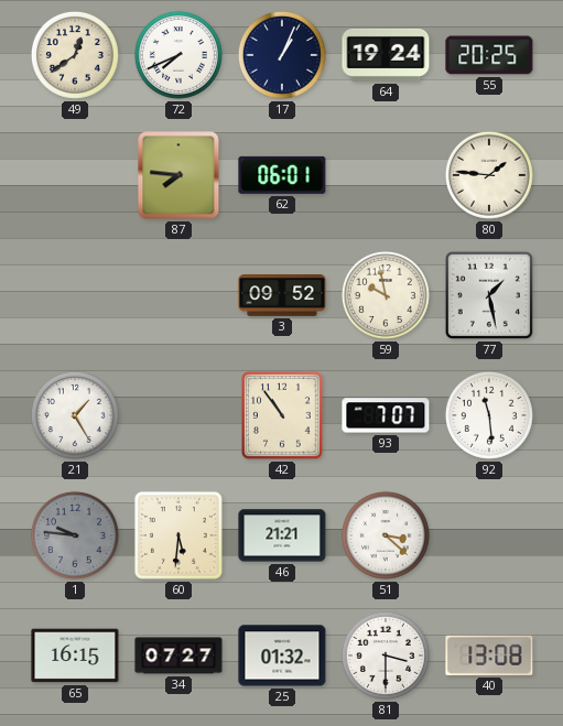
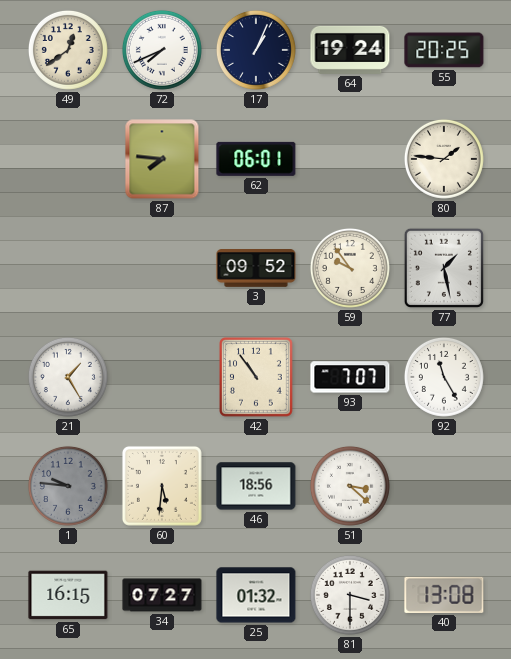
59: 9:58 -> 9:54 (350, 268)
92: 11:29 -> 11:25 (444, 377)
46: 21:21 -> 18:56 (256, 486)
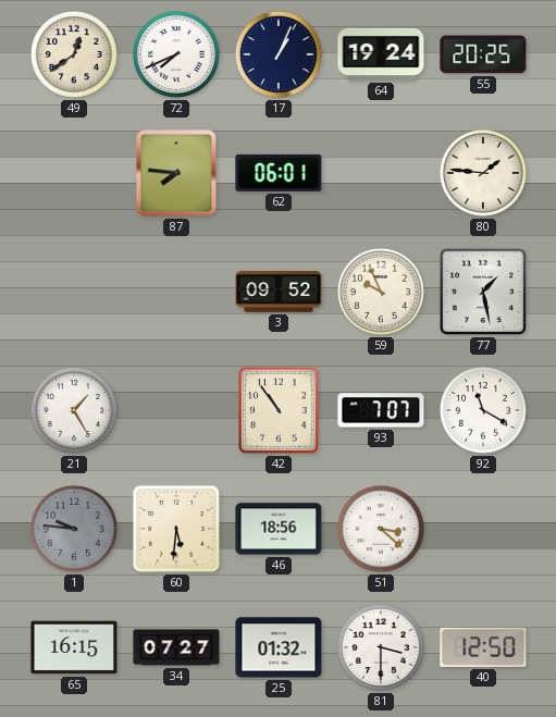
59: 9:54 -> 9:56 (381, 292)
92: 11:25 -> 11:20 (483, 410)
40: 13:08 -> 12:50 (483, 647)
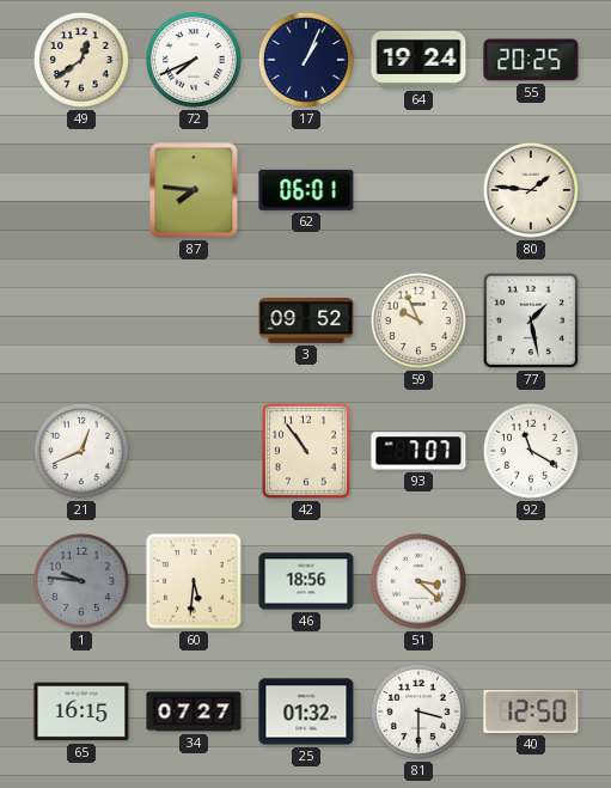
21: 1:25 -> 12:41 (81, 451)
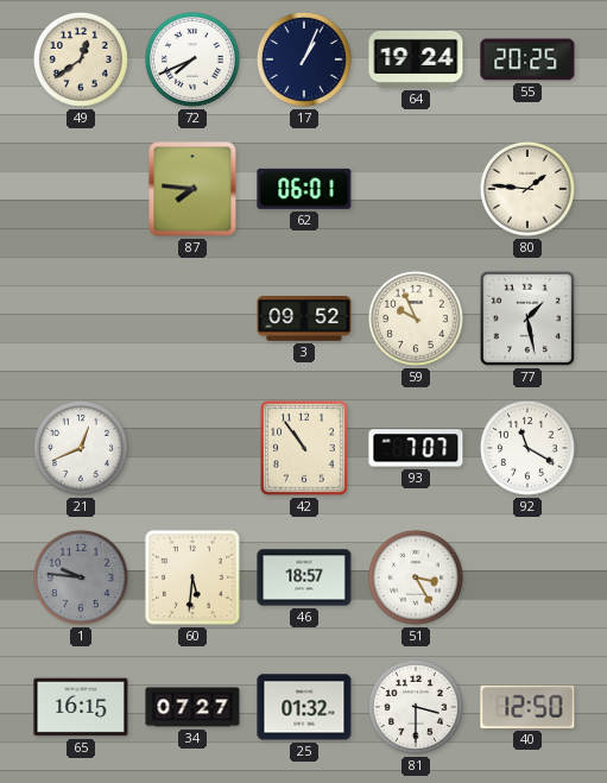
46: 18:56 -> 18:57 (304, 577)
51: 3:22 -> 3:25 (416, 577)
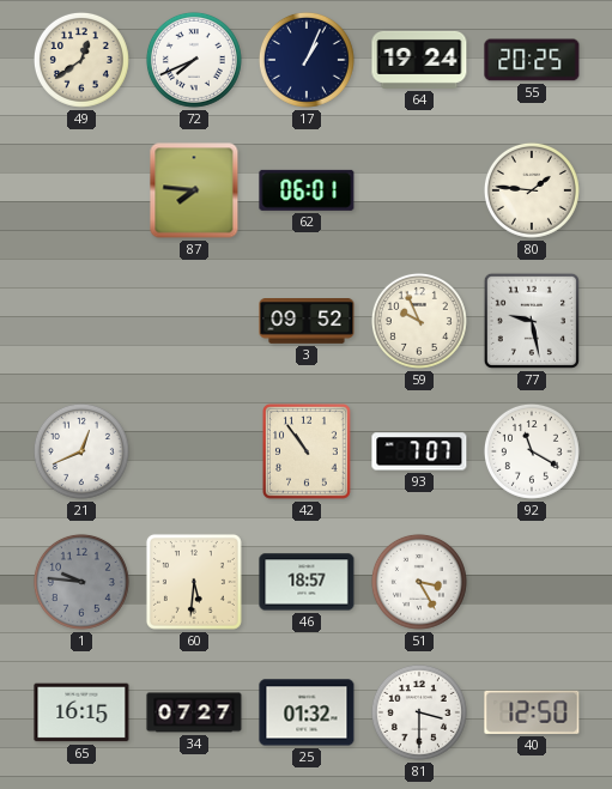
77: 1:28 -> 9:28 (532, 321)
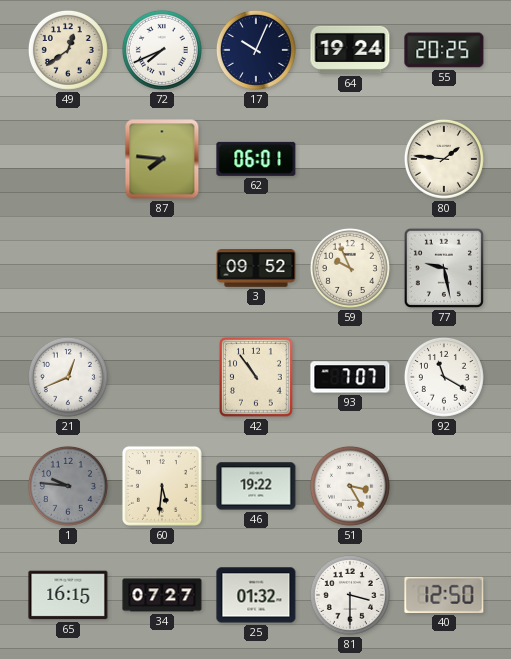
17: 1:04 -> 10:04 (256, 50)
46: 18:57 -> 19:22 (256, 486)
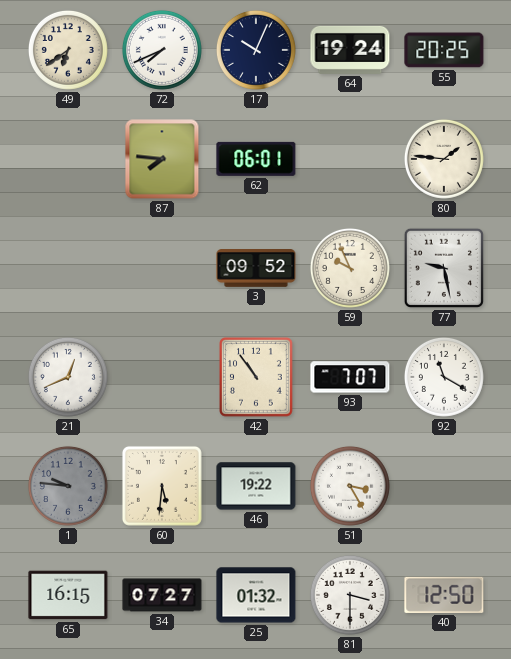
49: 12:39 -> 6:39 (68, 50)
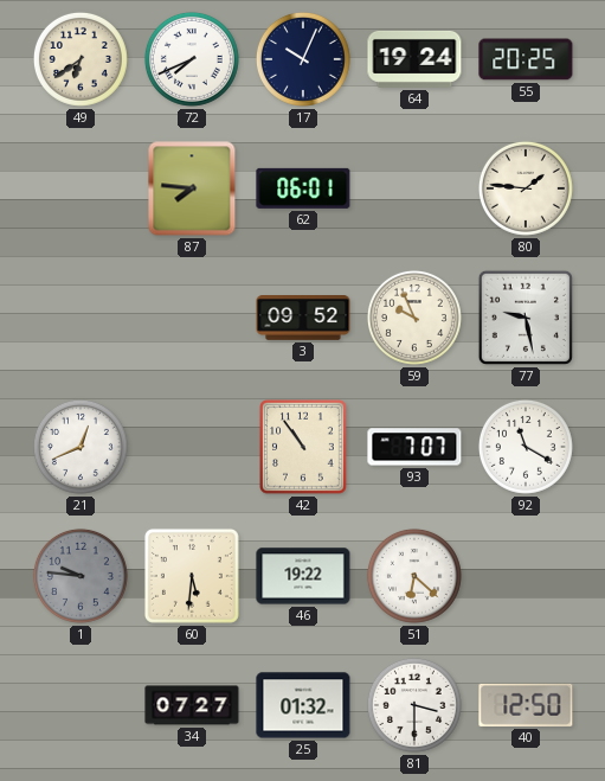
51: 3:25 -> 6:22 (414, 576)
65: 16:15 -> none (68, 595)
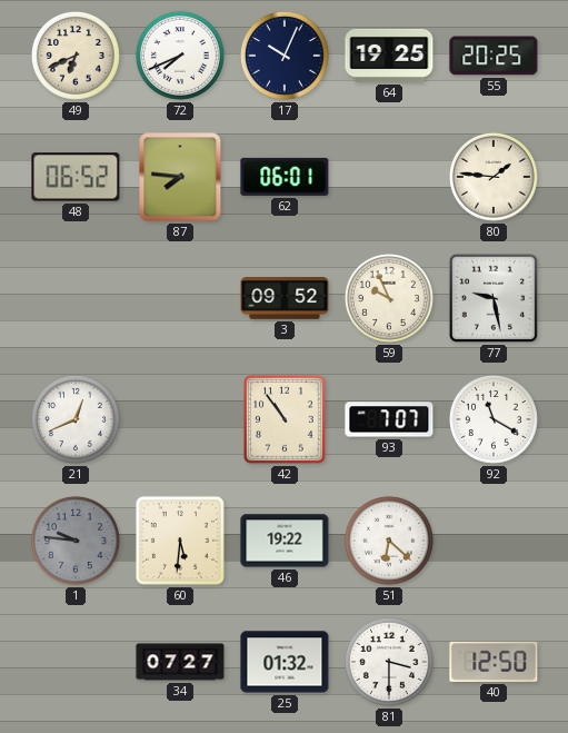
49: 6:39 -> 6:41 (76, 56)
64: 19:24 -> 19:25 (389, 56)
48: none -> 06:52 (76, 177)
